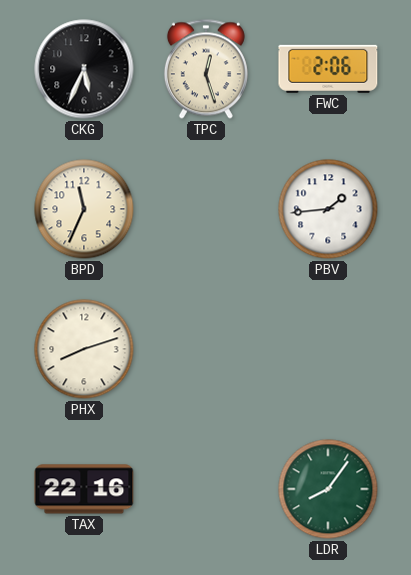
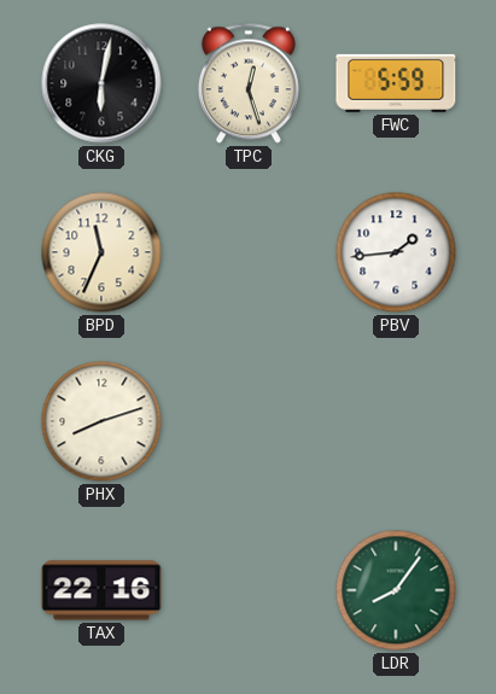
CKG: 5:34 -> 6:02 (101, 83)
FWC: 2:06 -> 5:59 (396, 83)
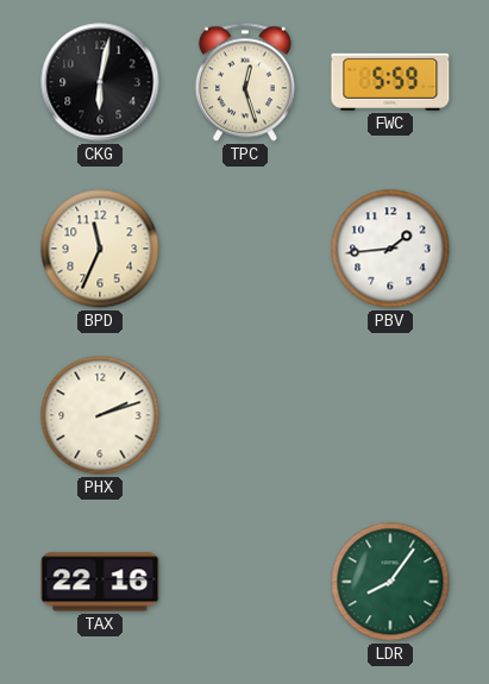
PHX: 8:12 -> 2:12 (100, 415)
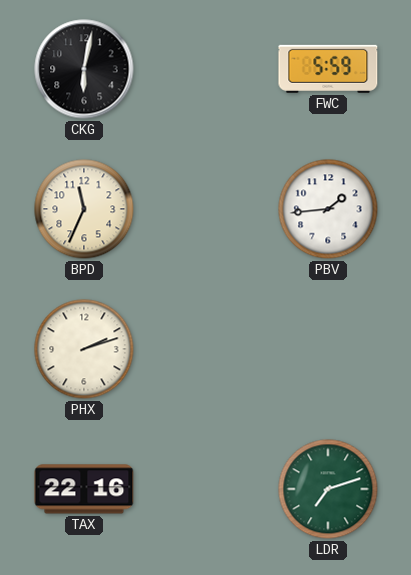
TPC: 12:27 -> none (245, 82)
LDR: 8:06 -> 7:12 (328, 489)
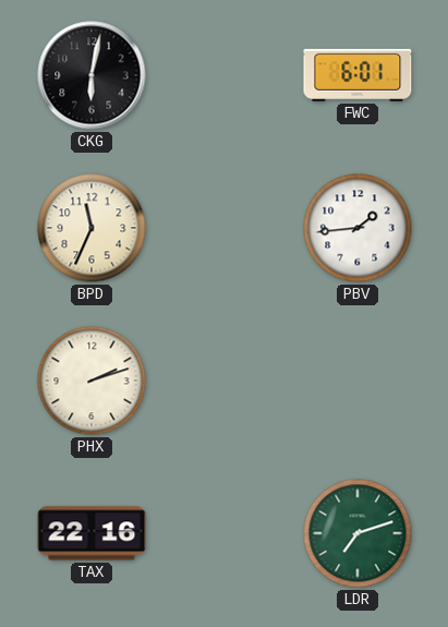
FWC: 5:59 -> 6:01 (358, 75)
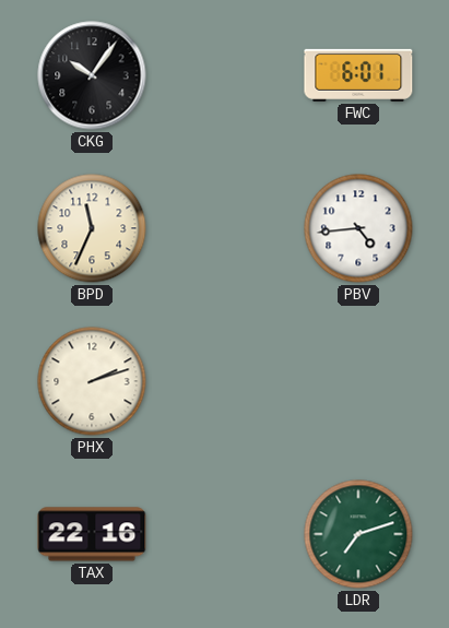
CKG: 6:02 -> 10:06 (92, 75)
PBV: 1:44 -> 4:44 (358, 228)
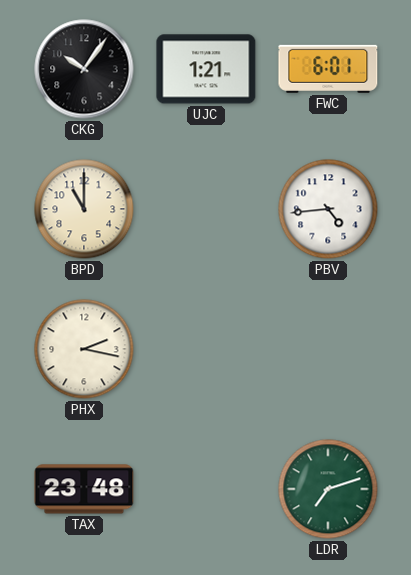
UJC: none -> 1:21 (206, 69)
BPD: 11:34 -> 11:00 (84, 209)
PHX: 2:12 -> 2:17 (84, 349)
TAX: 22:16 -> 23:48 (84, 489)
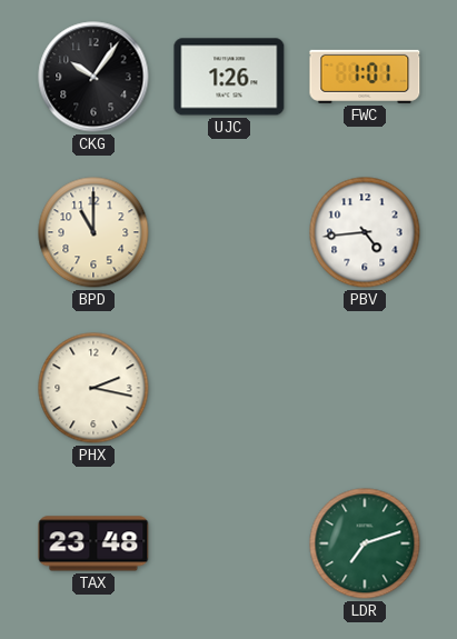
UJC: 1:21 -> 1:26 (229, 77)
FWC: 6:01 -> 1:01 (365, 77)
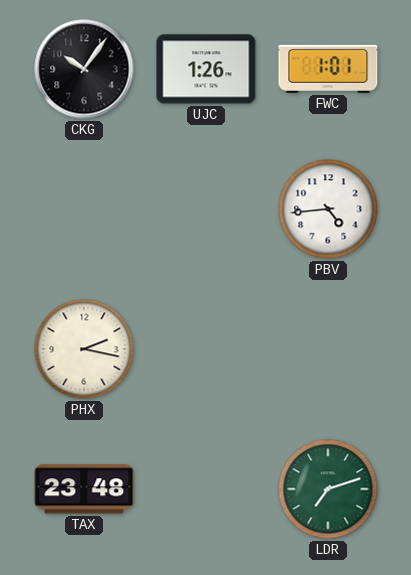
BPD: 11:00 -> none (93, 232)
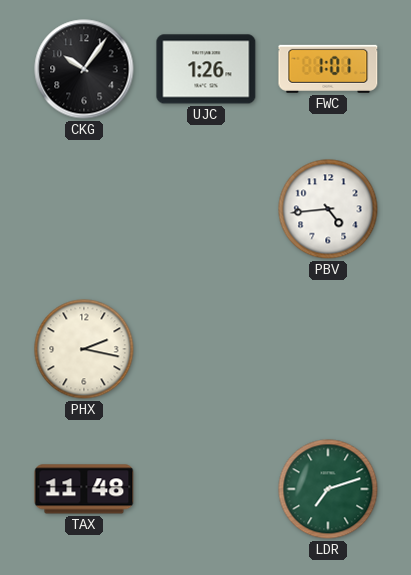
TAX: 23:48 -> 11:48 (84, 489)
